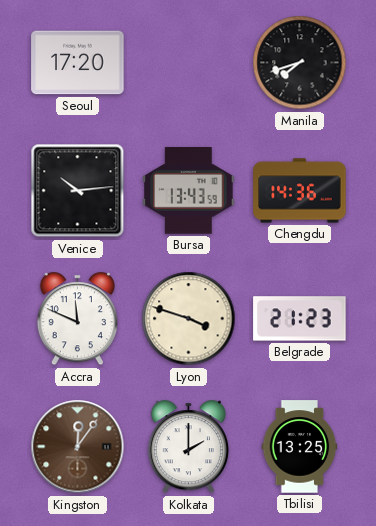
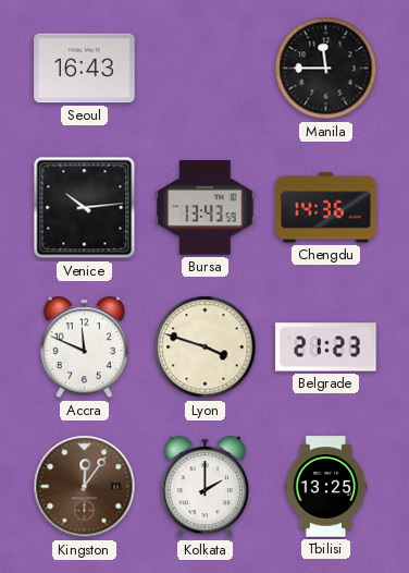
Seoul: 17:20 -> 16:43 (85, 69)
Manila: 7:42 -> 11:45 (326, 69)
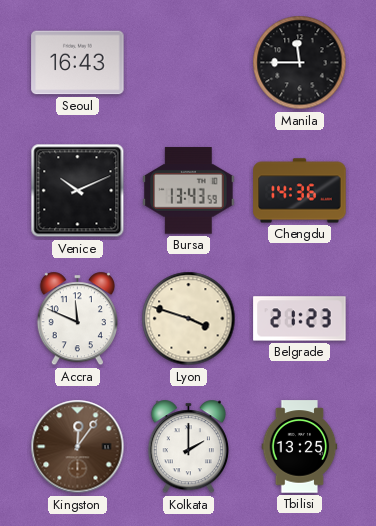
Venice: 10:14 -> 10:11 (78, 191)
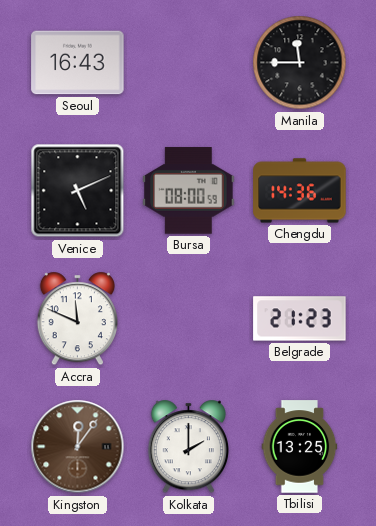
Venice: 10:11 -> 5:11 (78, 191)
Bursa: 13:43 -> 08:00 (189, 191)
Lyon: 3:48 -> none (189, 319)
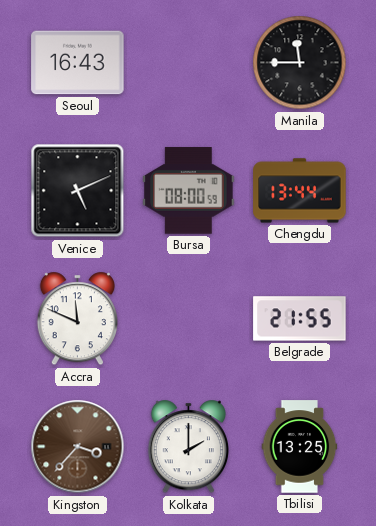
Chengdu: 14:36 -> 13:44 (300, 191)
Belgrade: 21:23 -> 21:55 (300, 319)
Kingston: 12:06 -> 3:37 (78, 447)
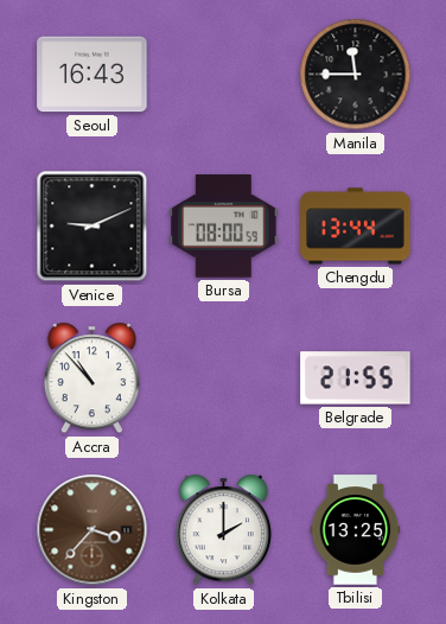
Venice: 5:11 -> 9:11 (93, 227)
Accra: 11:49 -> 10:53 (91, 378)
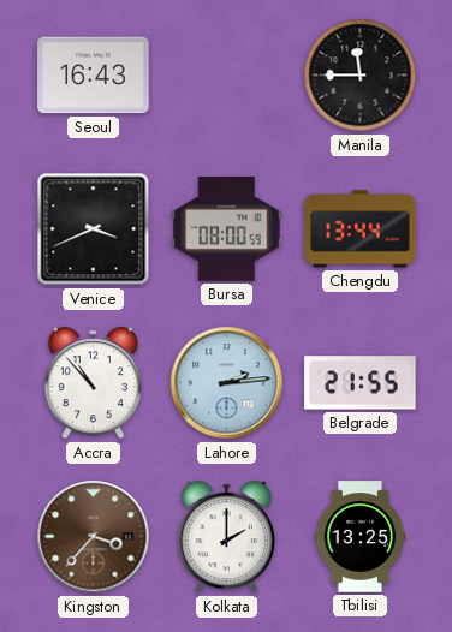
Venice: 9:11 -> 3:41 (94, 229)
Lahore: none -> 2:14 (227, 383)
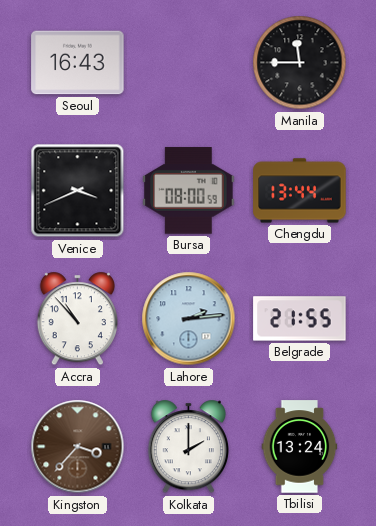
Tbilisi: 13:25 -> 13:24 (300, 447)
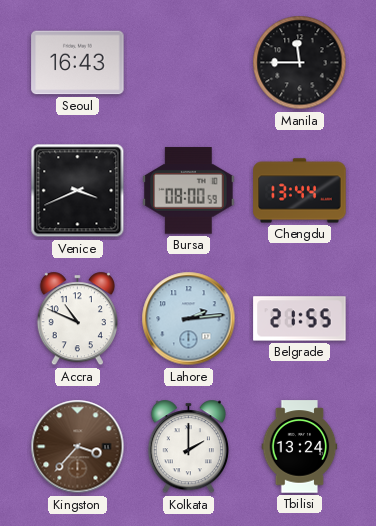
Accra: 10:53 -> 10:49 (77, 319)
